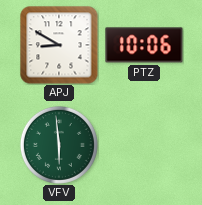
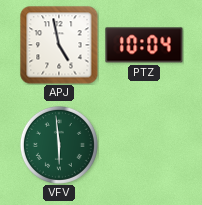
APJ: 8:50 -> 4:58 (59, 45)
PTZ: 10:06 -> 10:04 (144, 45)
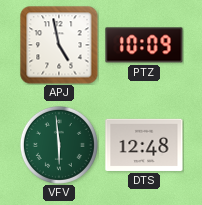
PTZ: 10:04 -> 10:09 (144, 45)
DTS: none -> 12:48 (144, 145)
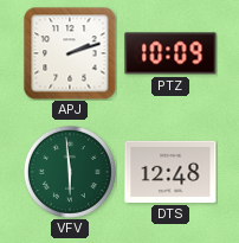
APJ: 4:58 -> 2:12 (70, 53)
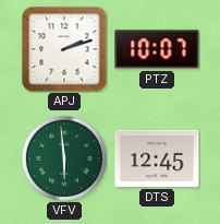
PTZ: 10:09 -> 10:07 (157, 49)
DTS: 12:48 -> 12:45 (157, 158)
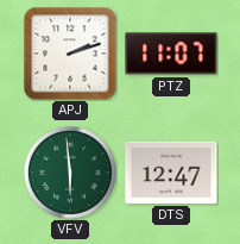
PTZ: 10:07 -> 11:07 (171, 54)
DTS: 12:45 -> 12:47 (171, 173)
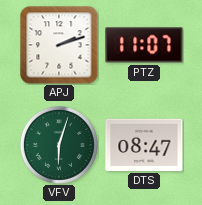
VFV: 5:59 -> 6:03 (59, 145)
DTS: 12:47 -> 08:47 (144, 145)
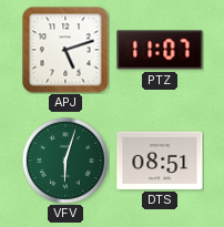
APJ: 2:12 -> 5:12 (65, 50)
DTS: 08:47 -> 08:51 (160, 161)
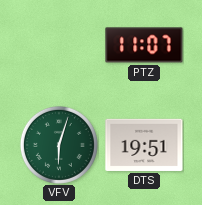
APJ: 5:12 -> none (65, 50)
DTS: 08:51 -> 19:51 (144, 145)
